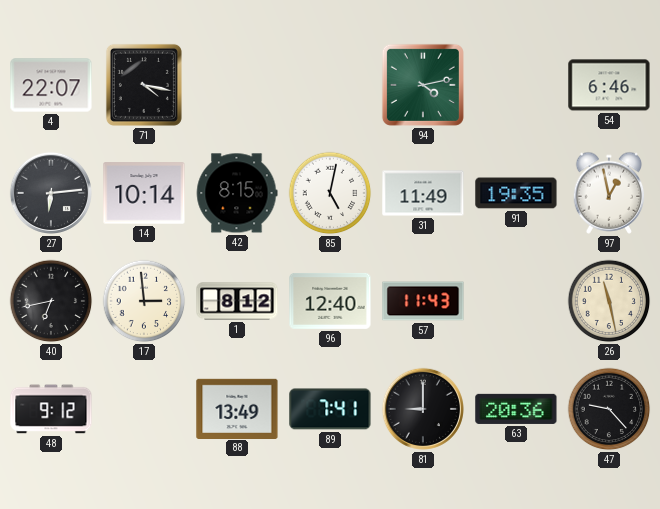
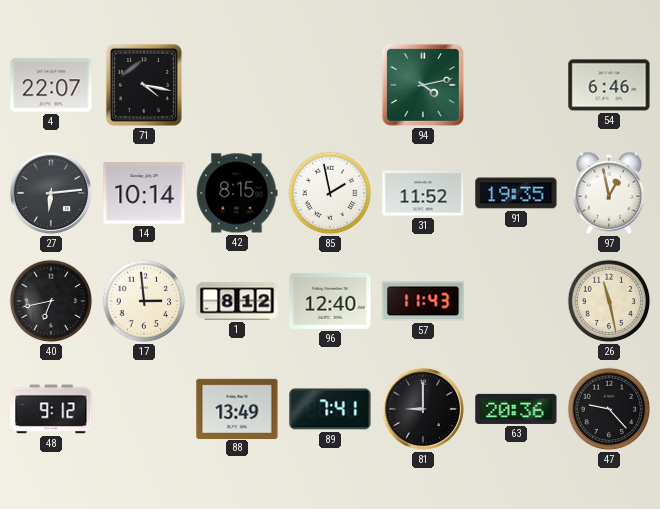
85: 5:02 -> 1:58 (330, 193)
31: 11:49 -> 11:52 (423, 193)
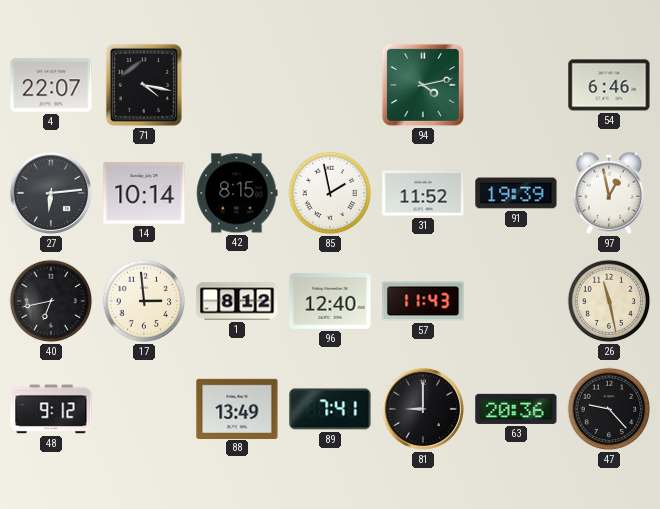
91: 19:35 -> 19:39 (516, 193)
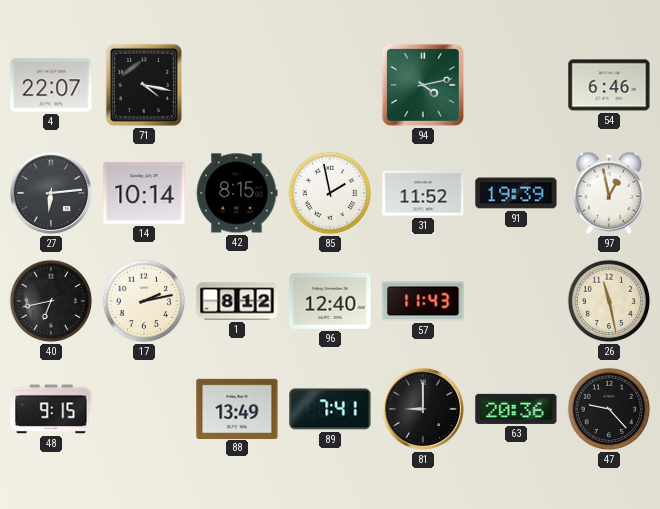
17: 2:59 -> 2:13 (144, 301)
48: 9:12 -> 9:15 (51, 409)
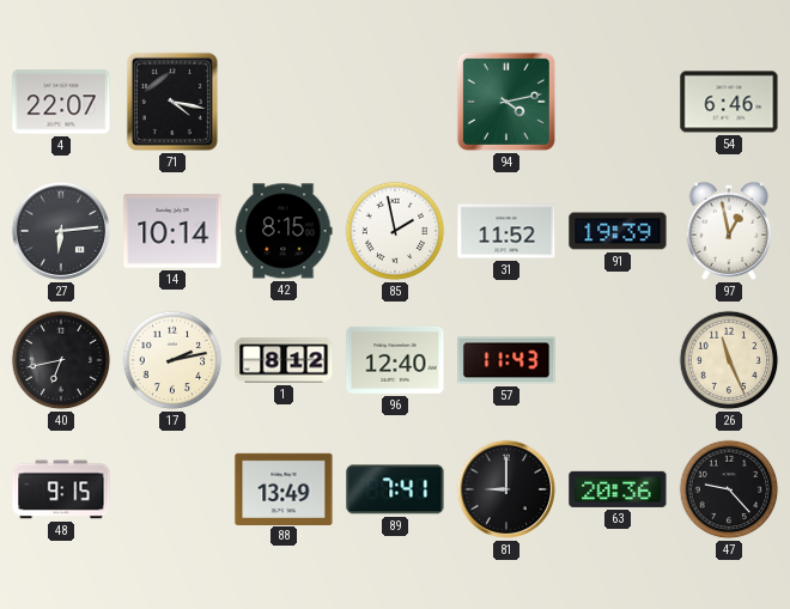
26: 11:28 -> 11:26 (729, 360)
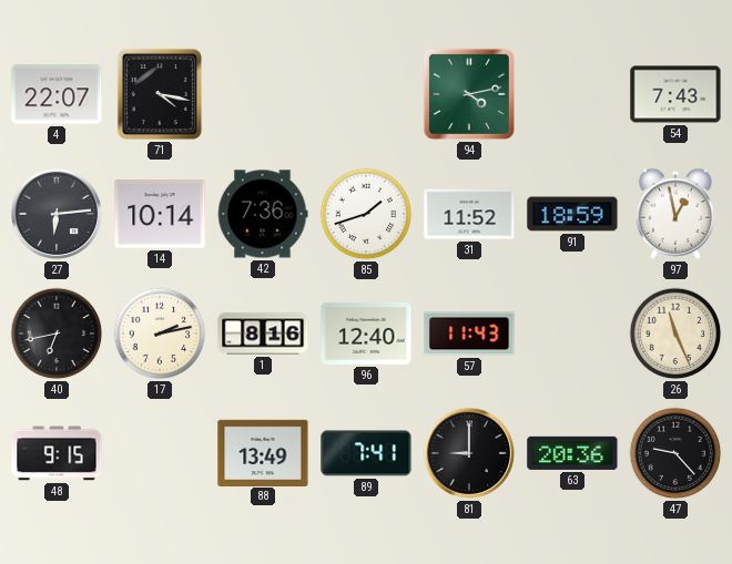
54: 6:46 -> 7:43 (675, 94)
42: 8:15 -> 7:36 (263, 214)
85: 1:58 -> 1:42 (366, 214)
91: 19:39 -> 18:59 (572, 214)
1: 8:12 -> 8:16 (263, 334)
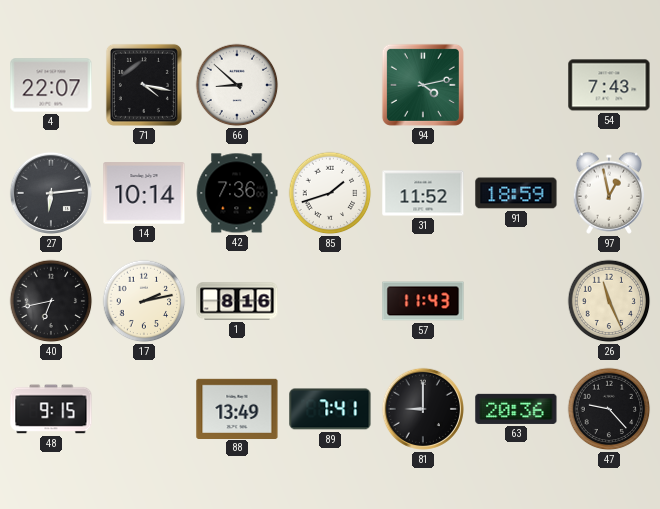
66: none -> 8:52 (237, 85)
96: 12:40 -> none (366, 334)
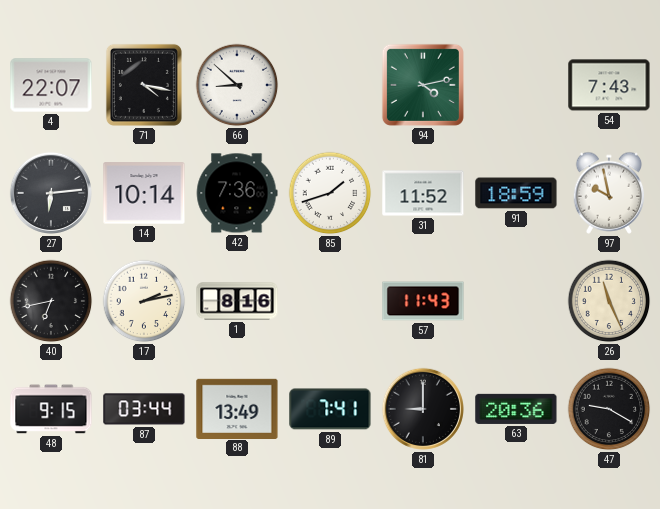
97: 12:58 -> 9:58 (609, 193)
87: none -> 03:44 (144, 409)
47: 9:23 -> 9:20 (609, 409)
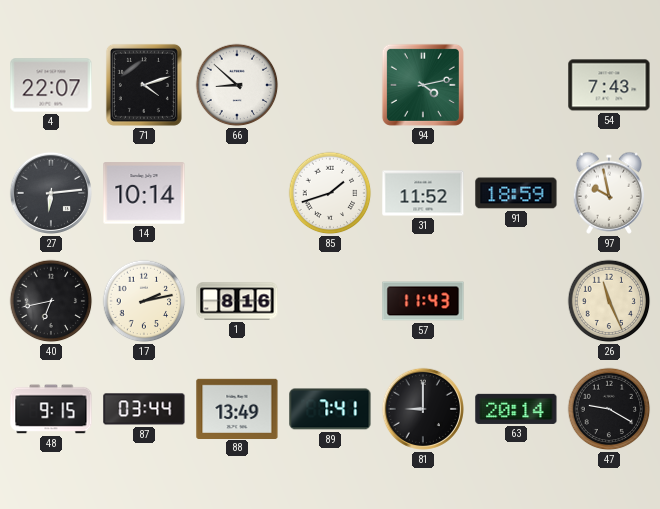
71: 4:17 -> 4:12 (144, 85)
42: 7:36 -> none (237, 193)
63: 20:36 -> 20:14 (516, 409)
